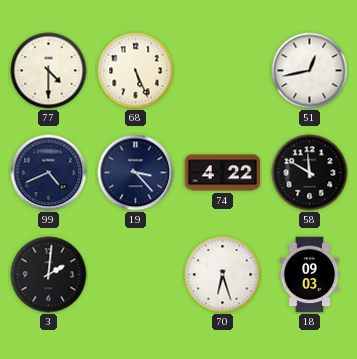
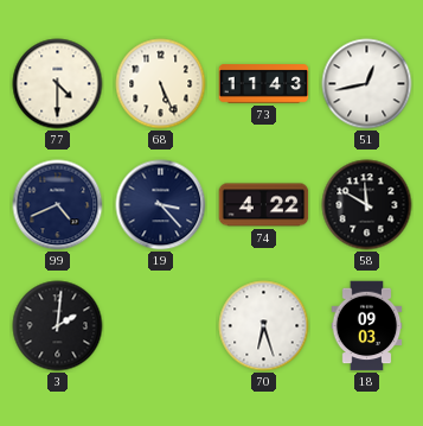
73: none -> 11:43 (264, 84)
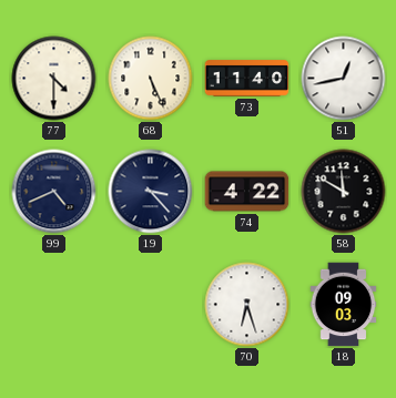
73: 11:43 -> 11:40 (247, 79)
3: 2:01 -> none (58, 326)
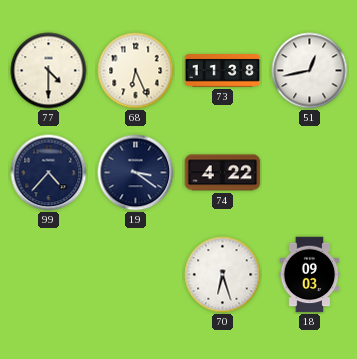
68: 5:26 -> 6:26 (136, 71)
73: 11:40 -> 11:38 (223, 71)
99: 4:41 -> 4:37 (49, 173)
19: 3:23 -> 3:21 (136, 173)
58: 11:50 -> none (344, 192)
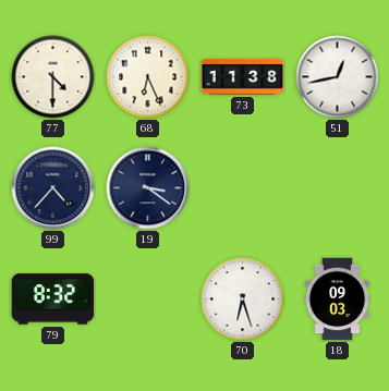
74: 4:22 -> none (223, 173)
79: none -> 8:32 (53, 300)
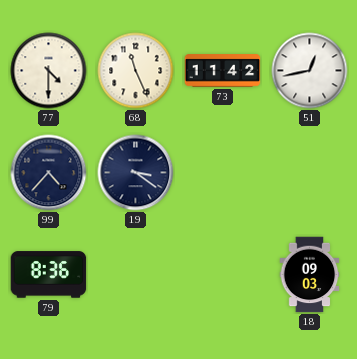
68: 6:26 -> 11:26 (136, 71)
73: 11:38 -> 11:42 (223, 71)
79: 8:32 -> 8:36 (49, 275)
70: 6:27 -> none (243, 300)
